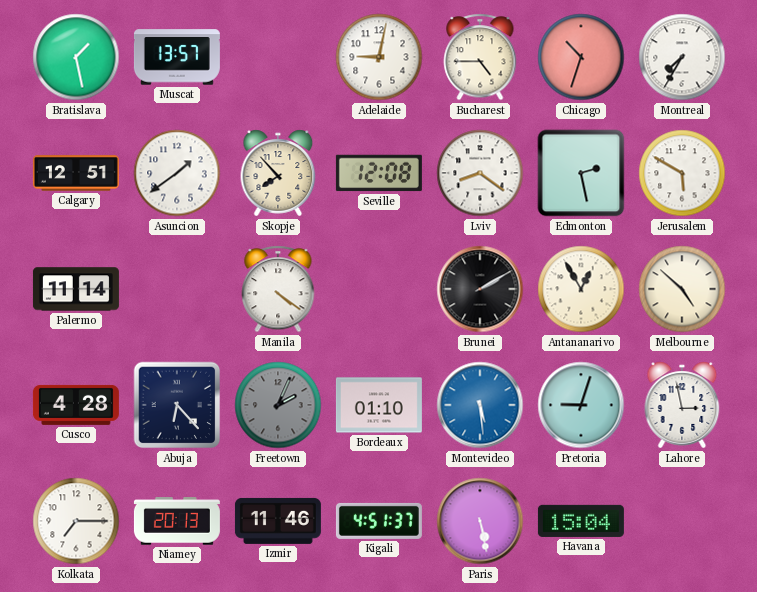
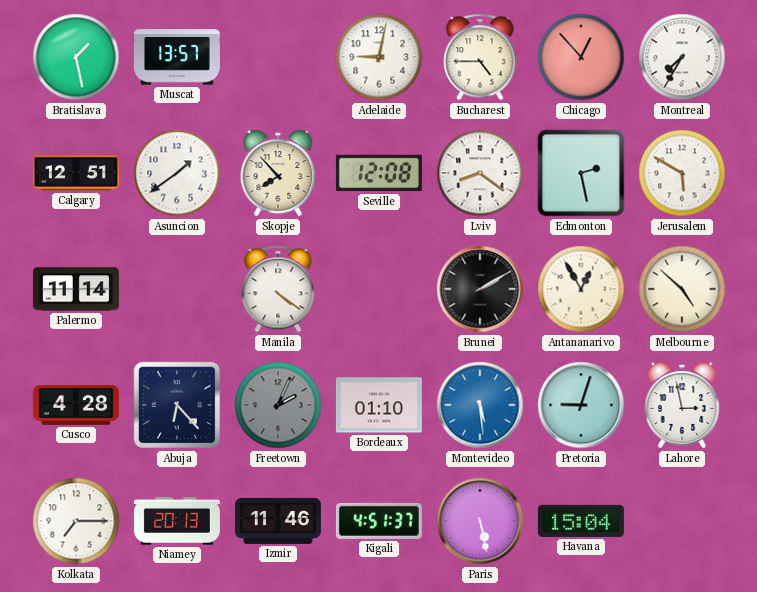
Chicago: 10:33 -> 12:53 (581, 57)
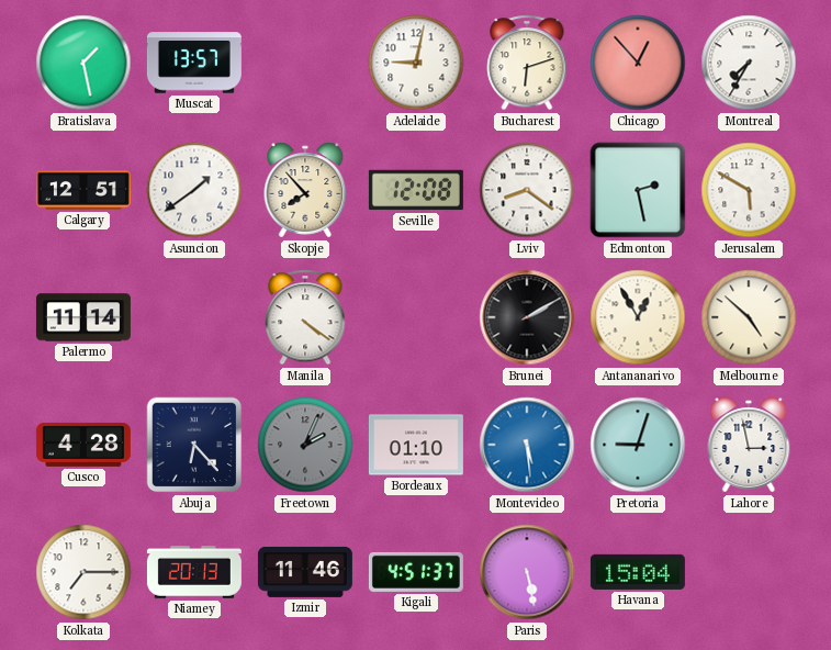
Bucharest: 4:45 -> 6:12 (527, 63)
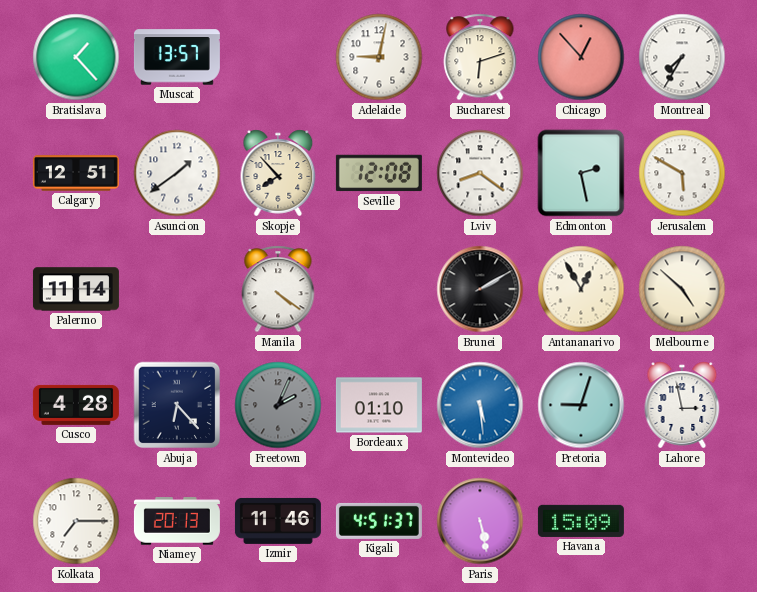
Bratislava: 1:28 -> 1:23 (76, 57)
Havana: 15:04 -> 15:09 (581, 521)
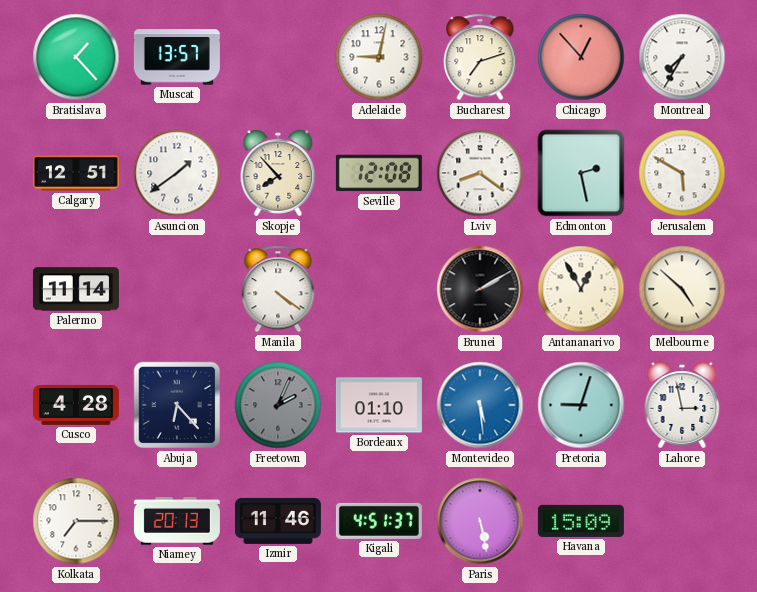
Bucharest: 6:12 -> 7:12 (480, 57)
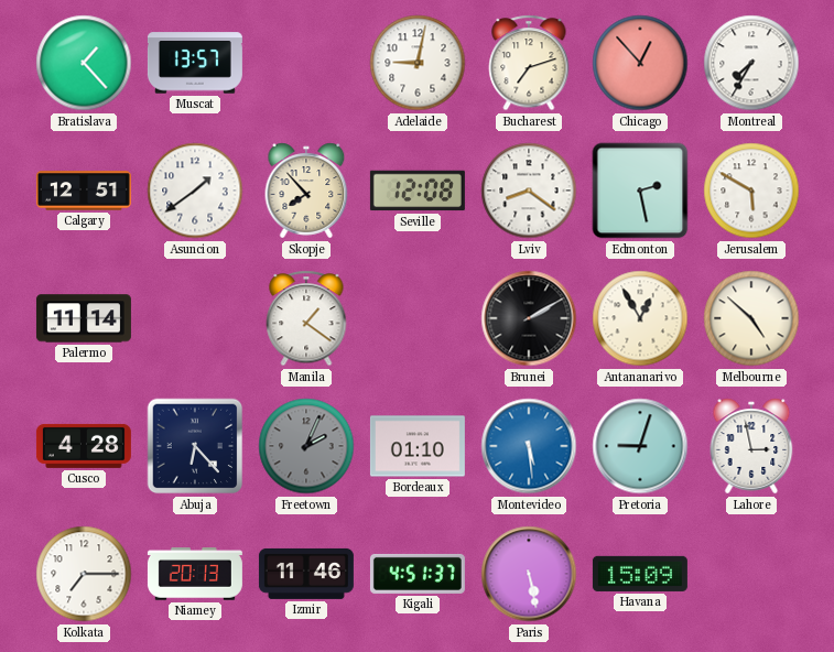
Manila: 4:21 -> 1:21 (306, 318)
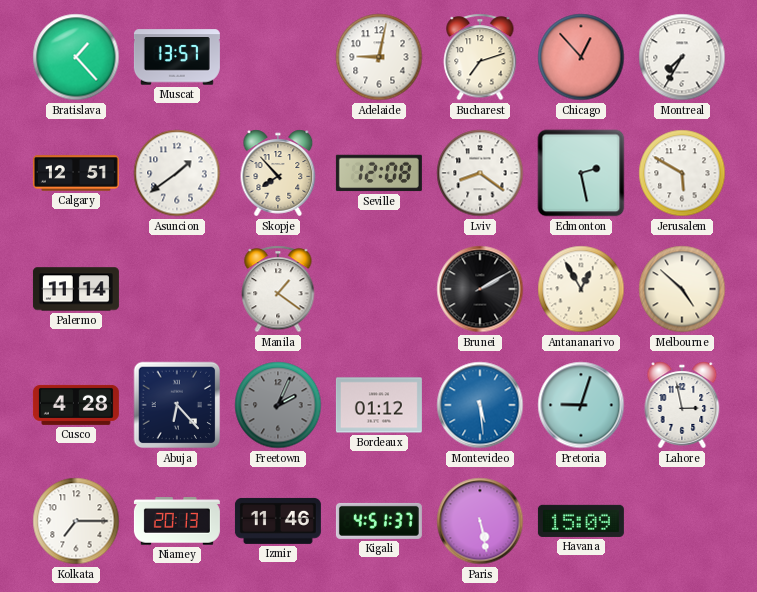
Bordeaux: 01:10 -> 01:12 (379, 405)
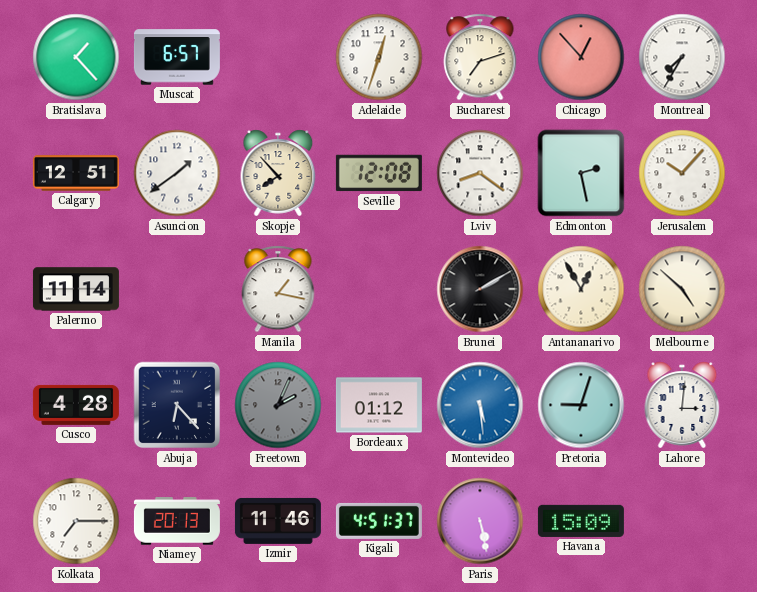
Muscat: 13:57 -> 6:57 (177, 57)
Adelaide: 9:02 -> 12:33 (379, 57)
Jerusalem: 5:50 -> 10:07 (682, 173)
Manila: 1:21 -> 1:17 (278, 289)
Lahore: 2:58 -> 3:01 (682, 405)
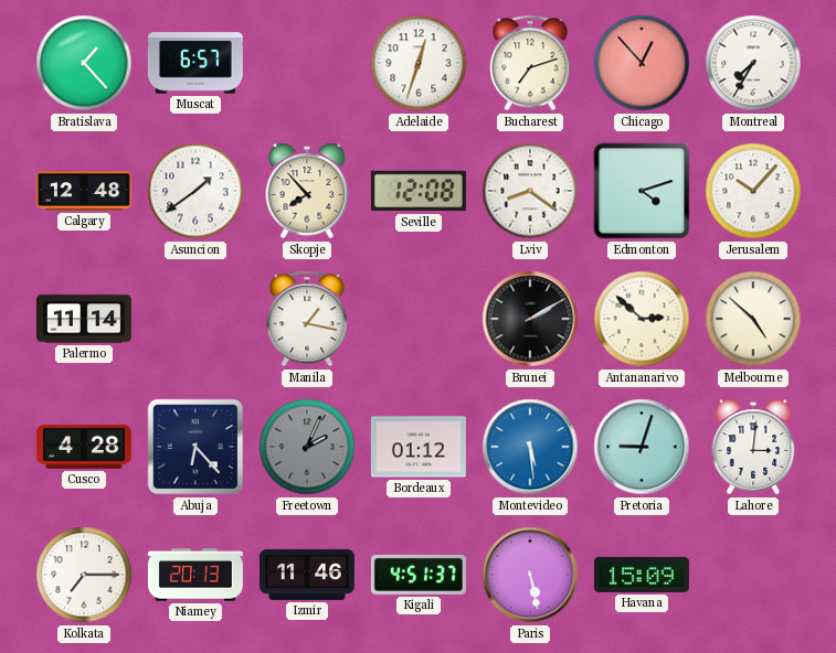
Calgary: 12:51 -> 12:48 (84, 191)
Edmonton: 2:28 -> 4:12 (642, 191)
Antananarivo: 12:55 -> 2:52 (642, 319)
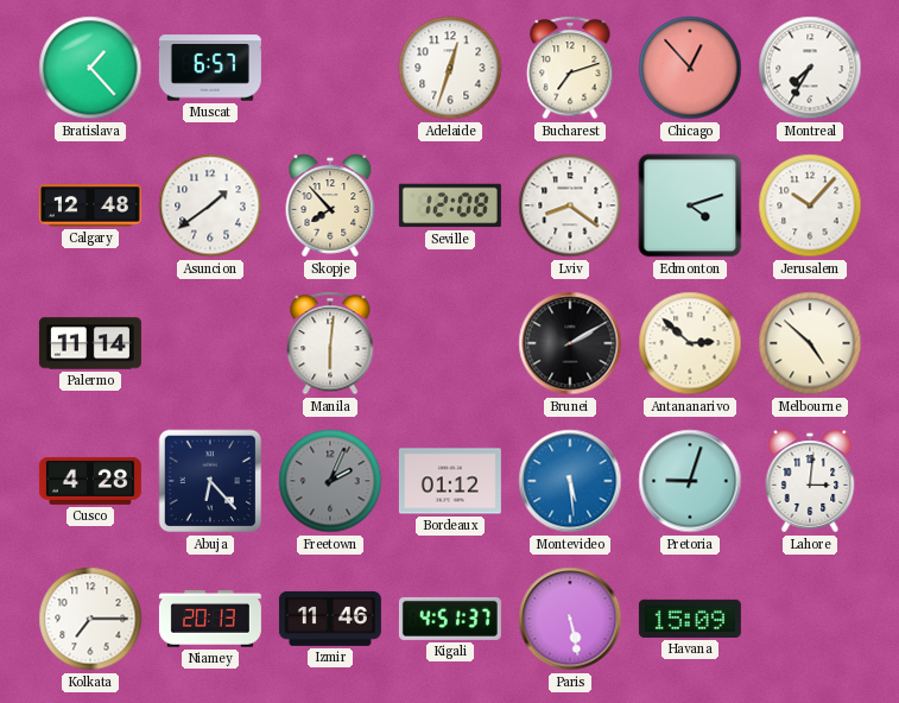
Manila: 1:17 -> 6:01 (330, 343)
